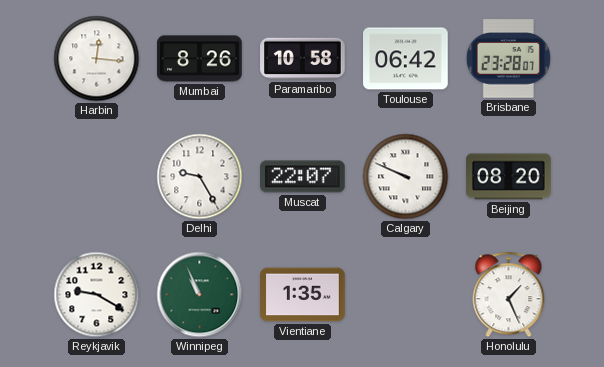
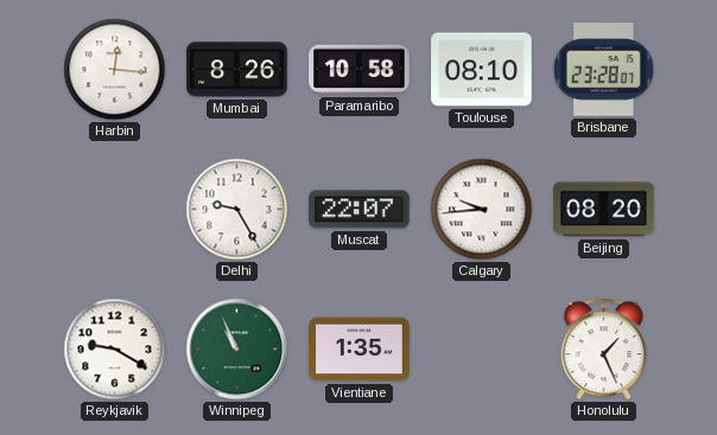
Toulouse: 06:42 -> 08:10 (482, 70)
Calgary: 9:49 -> 9:44 (482, 210)
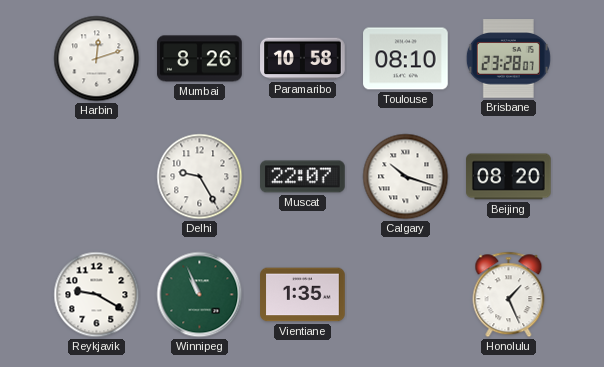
Harbin: 12:16 -> 12:12 (97, 59)
Calgary: 9:44 -> 10:18 (406, 177)
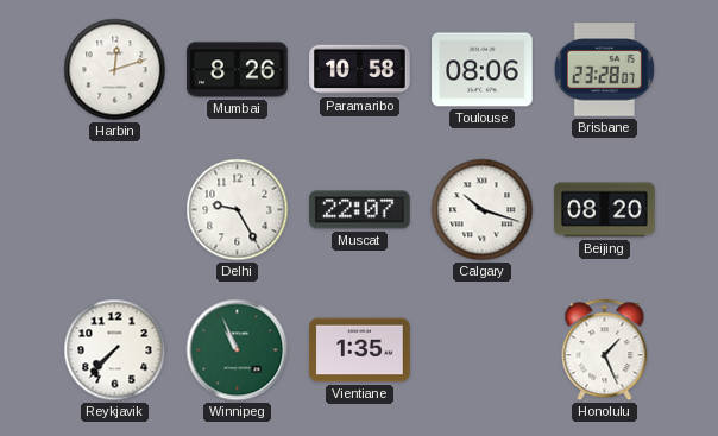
Toulouse: 08:10 -> 08:06 (483, 70)
Reykjavik: 9:20 -> 7:37 (115, 350)
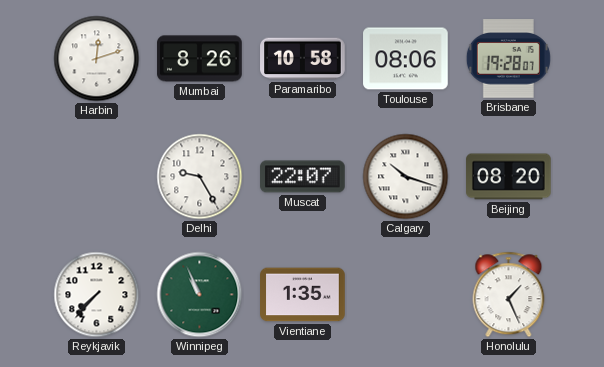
Brisbane: 23:28 -> 19:28 (508, 59)
